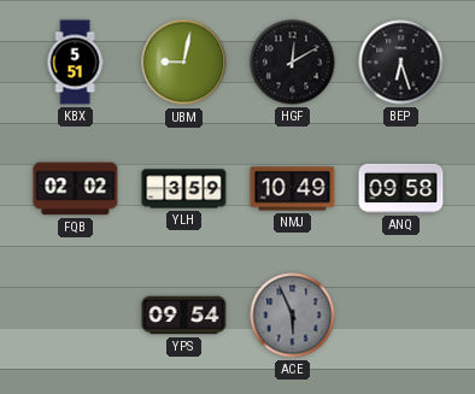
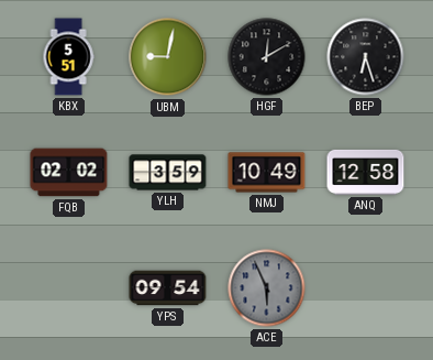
ANQ: 09:58 -> 12:58 (366, 172)
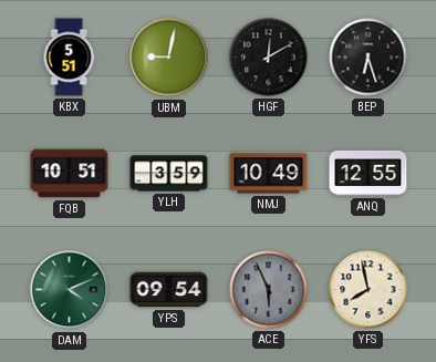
FQB: 02:02 -> 10:51 (70, 174)
ANQ: 12:58 -> 12:55 (368, 173)
DAM: none -> 4:11 (70, 290)
YFS: none -> 7:58 (368, 290)
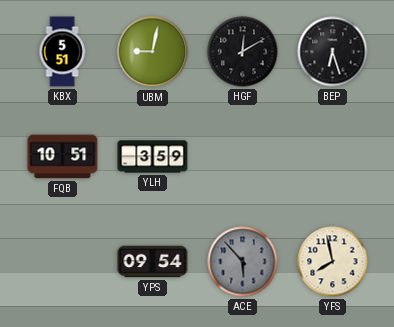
NMJ: 10:49 -> none (269, 174)
ANQ: 12:55 -> none (368, 173)
DAM: 4:11 -> none (70, 290)
ACE: 5:56 -> 5:53 (243, 262)
